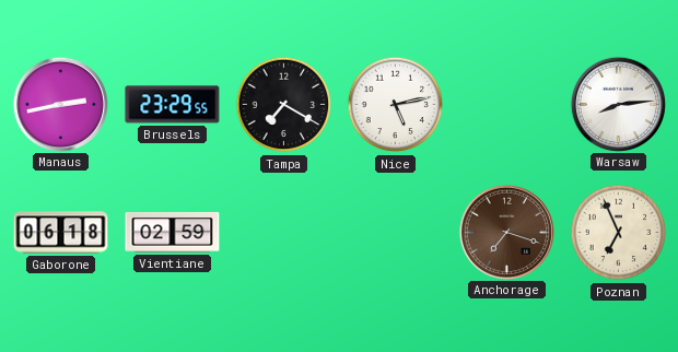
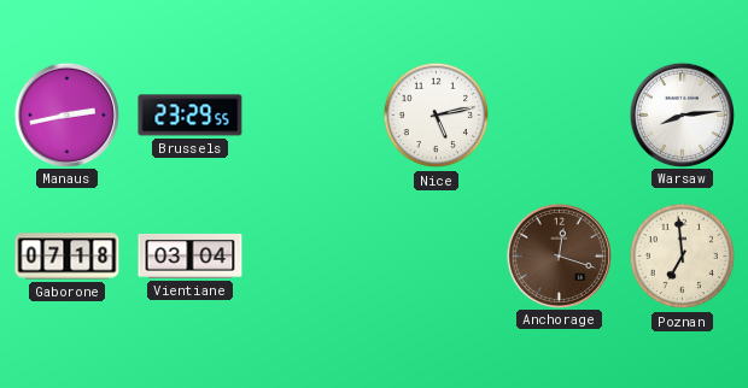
Tampa: 7:20 -> none (284, 105)
Gaborone: 06:18 -> 07:18 (68, 257)
Vientiane: 02:59 -> 03:04 (191, 255)
Anchorage: 7:18 -> 12:18 (559, 255)
Poznan: 6:56 -> 6:59 (683, 257)
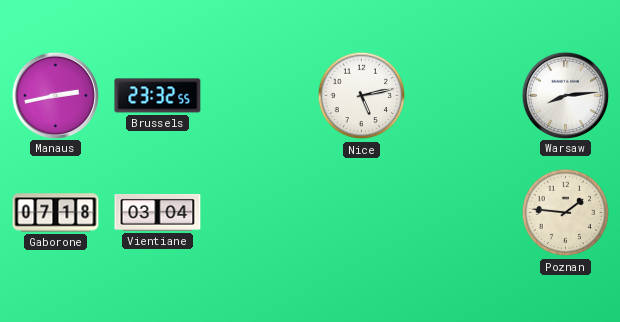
Brussels: 23:29 -> 23:32 (158, 96)
Anchorage: 12:18 -> none (559, 255)
Poznan: 6:59 -> 1:46 (566, 213)
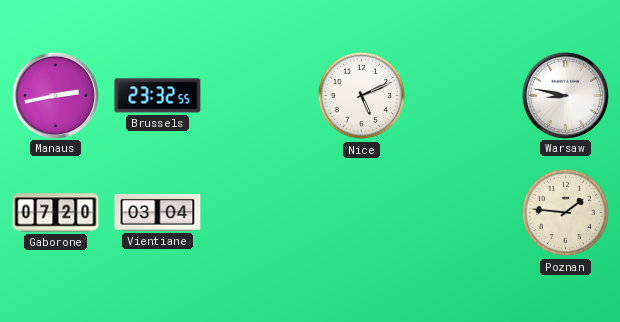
Nice: 5:13 -> 5:11 (362, 96)
Warsaw: 8:14 -> 8:47 (565, 95)
Gaborone: 07:18 -> 07:20 (56, 213)
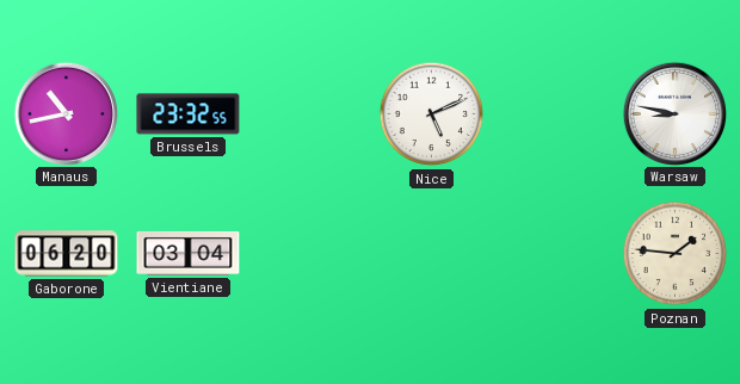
Manaus: 2:43 -> 10:43 (66, 113)
Gaborone: 07:20 -> 06:20 (67, 254)
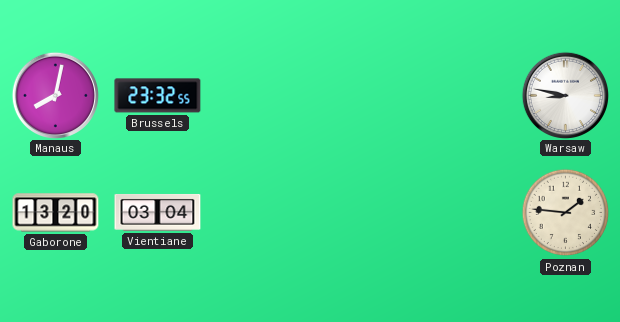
Manaus: 10:43 -> 8:02 (55, 95)
Nice: 5:11 -> none (432, 114)
Gaborone: 06:20 -> 13:20 (56, 213)
